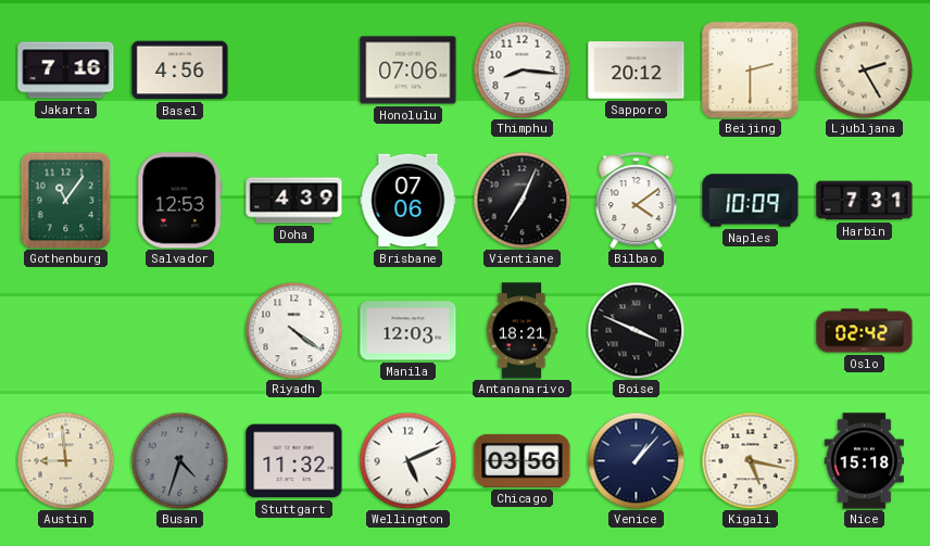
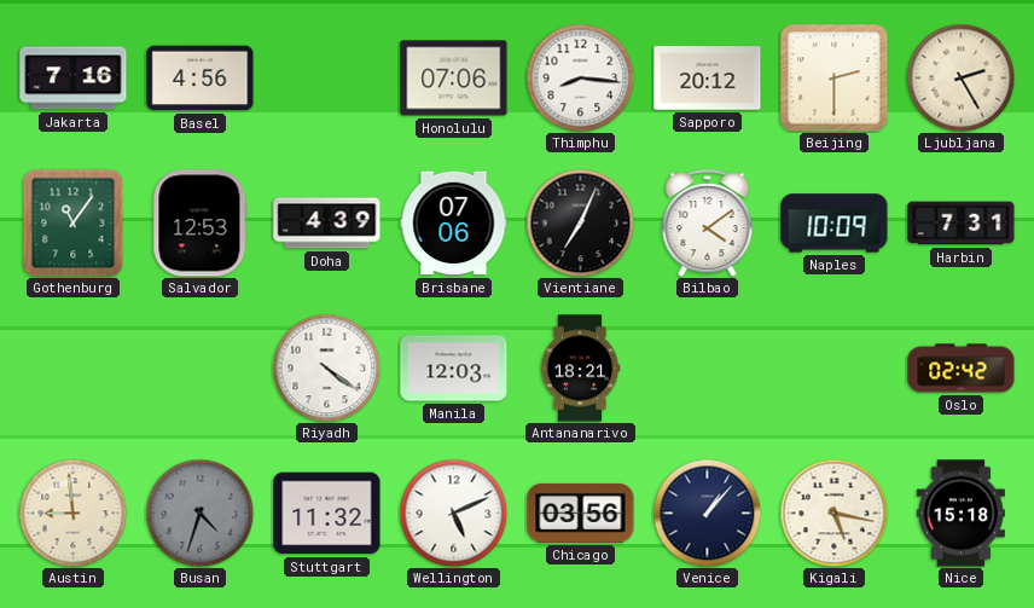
Boise: 3:49 -> none (636, 330)
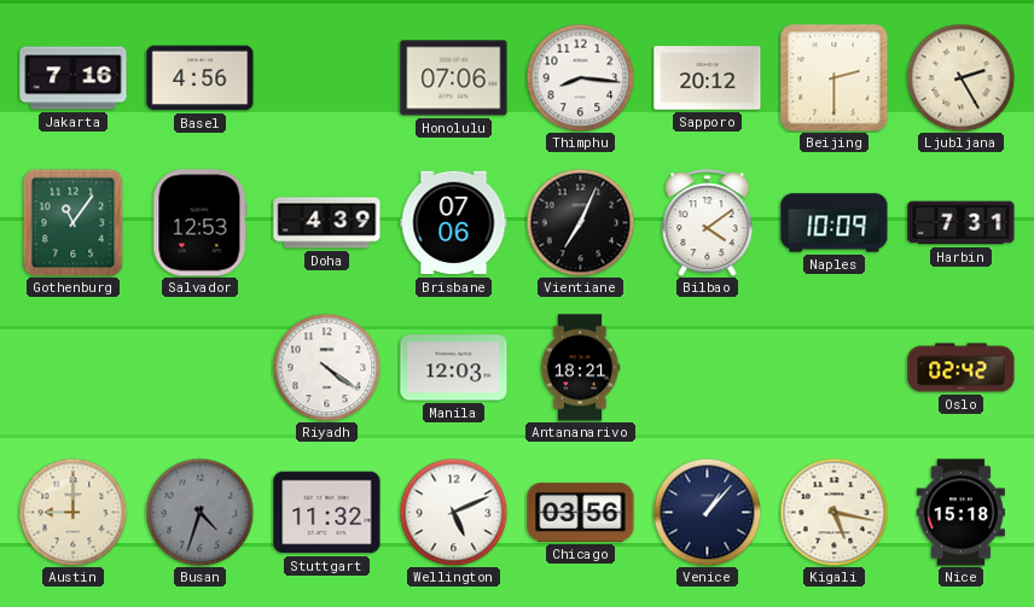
Austin: 8:59 -> 9:00 (72, 512)
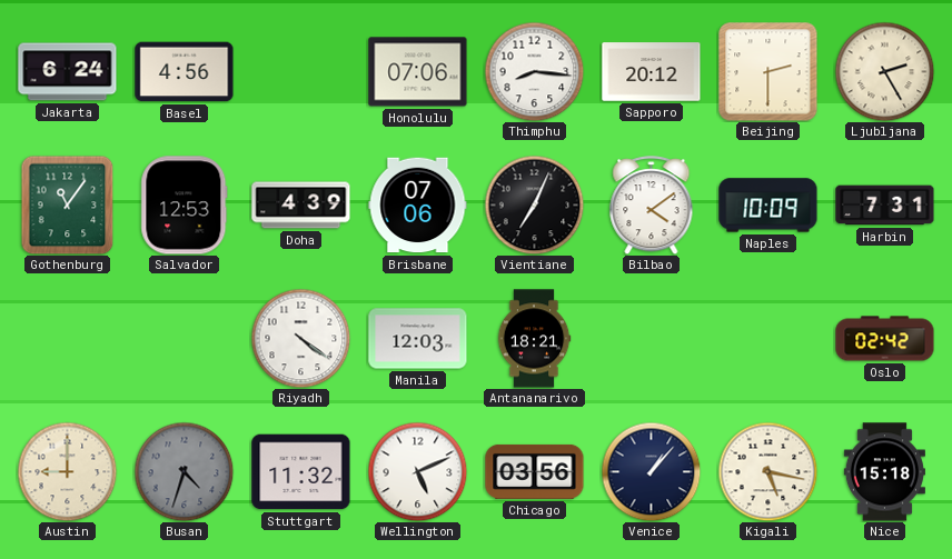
Jakarta: 7:16 -> 6:24 (68, 72)
